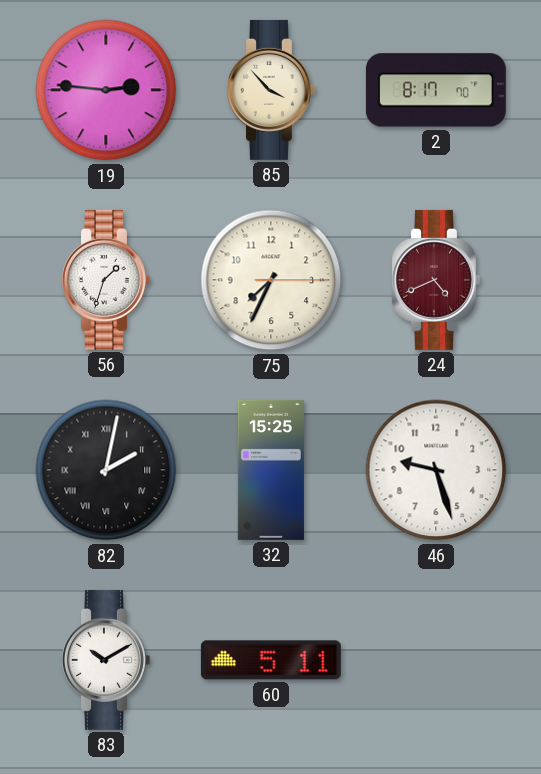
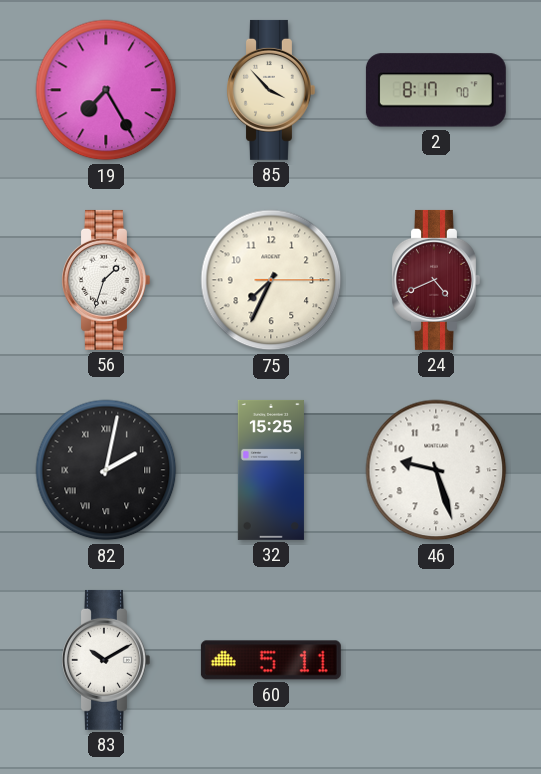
19: 2:46 -> 7:25 (106, 90)
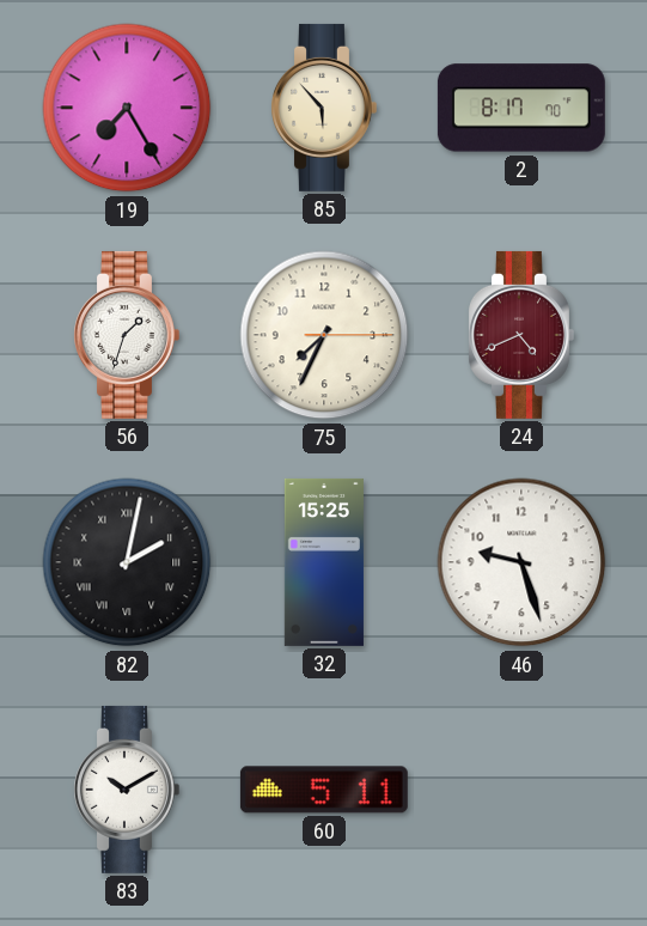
85: 3:53 -> 5:53 (324, 108)
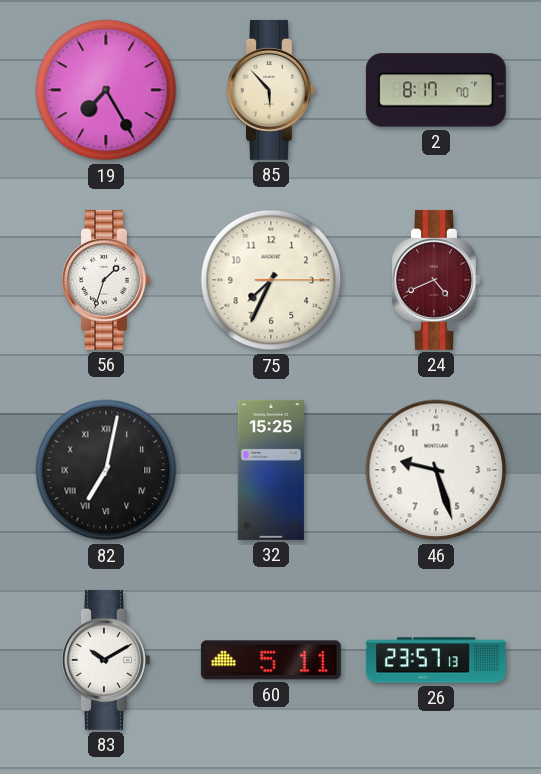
82: 2:02 -> 7:02 (106, 470)
26: none -> 23:57 (436, 660)
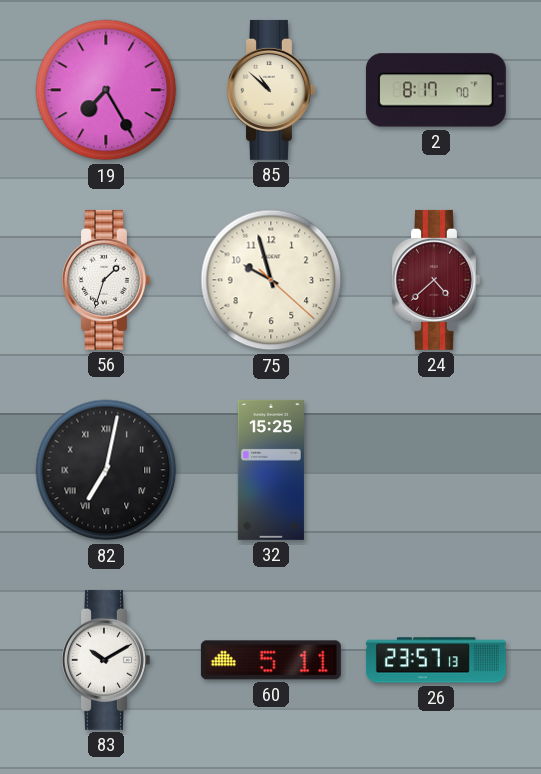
85: 5:53 -> 10:52 (271, 90)
75: 7:34 -> 9:57 (271, 280)
24: 4:41 -> 4:38 (436, 280)
46: 9:27 -> none (436, 470)
